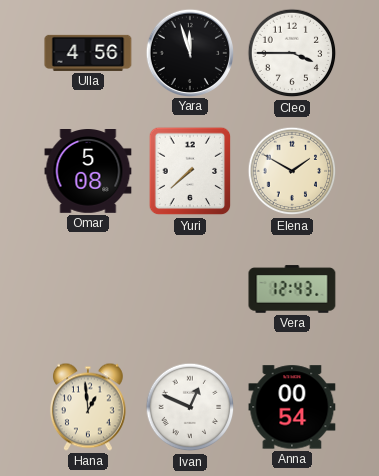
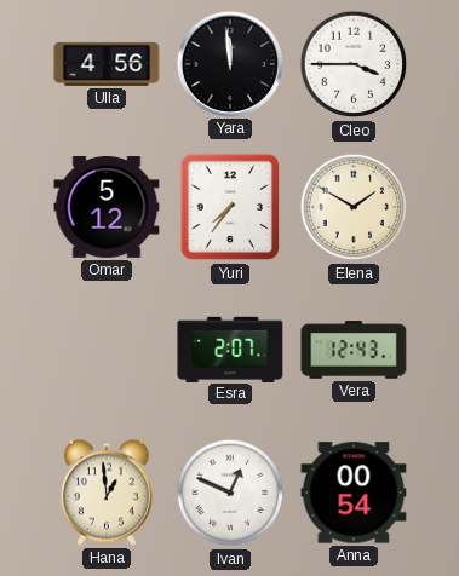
Yara: 11:57 -> 11:59 (229, 63)
Omar: 5:08 -> 5:12 (107, 208)
Yuri: 7:38 -> 7:36 (230, 207)
Esra: none -> 2:07 (230, 349)
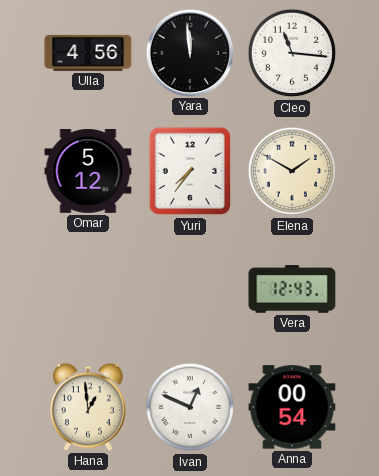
Cleo: 3:45 -> 11:16 (292, 53)
Esra: 2:07 -> none (230, 349)
